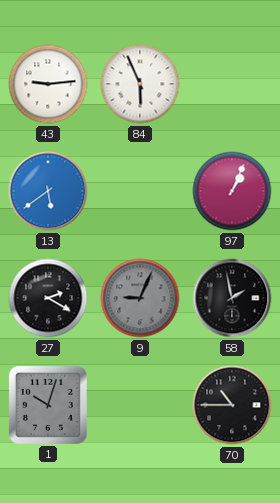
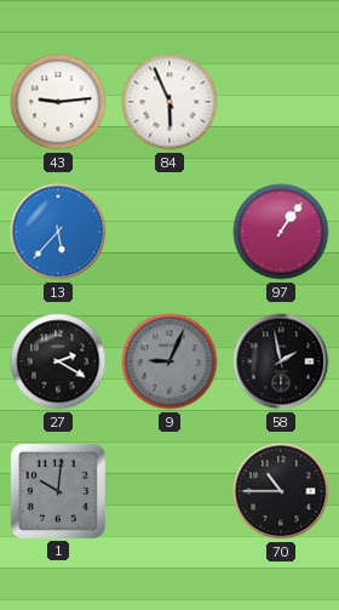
13: 5:39 -> 5:37 (58, 232)
97: 1:04 -> 1:06 (281, 232)
1: 10:03 -> 10:01 (58, 491)
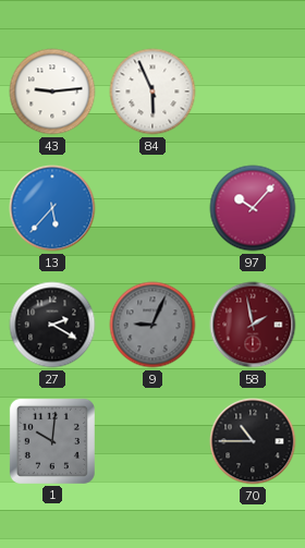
97: 1:06 -> 10:07 (253, 208)
58 dial: black -> burgundy (253, 325)
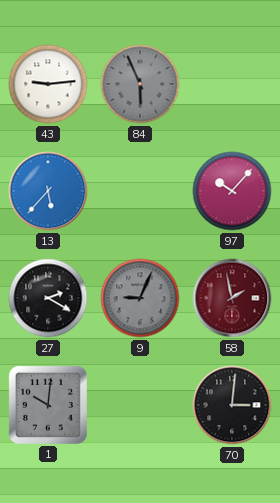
84 dial: white -> grey (140, 84)
70: 10:45 -> 3:01 (232, 405)
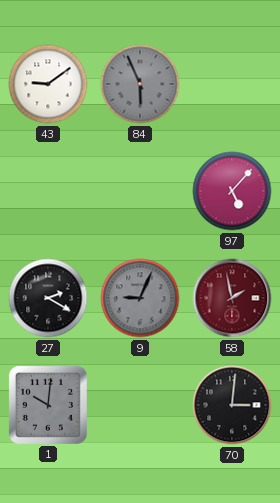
43: 9:14 -> 9:09 (48, 84)
13: 5:37 -> none (48, 191)
97: 10:07 -> 5:07 (232, 191)
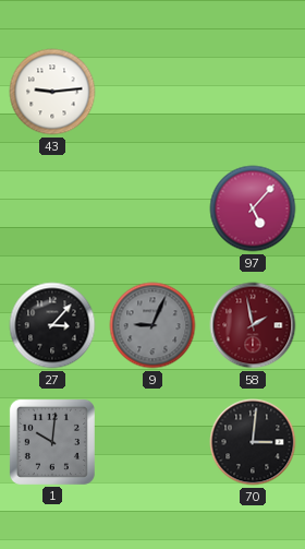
43: 9:09 -> 9:14 (52, 92)
84: 5:56 -> none (140, 84)
27: 2:20 -> 3:07 (52, 325)
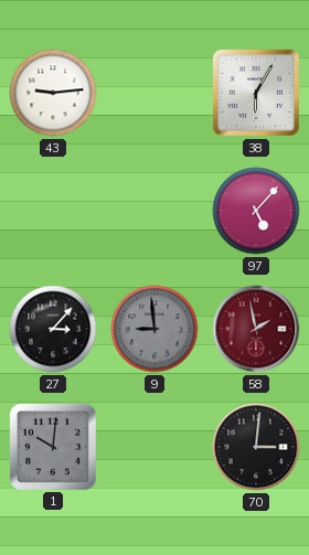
38: none -> 6:05 (256, 93)
9: 9:04 -> 8:59 (154, 329)
